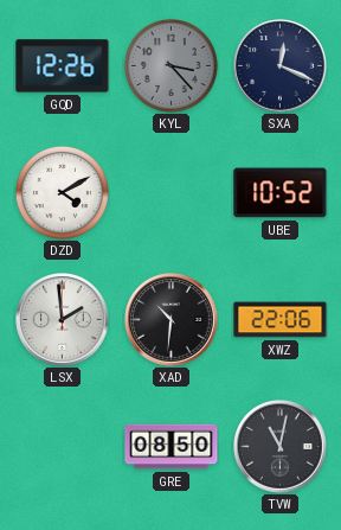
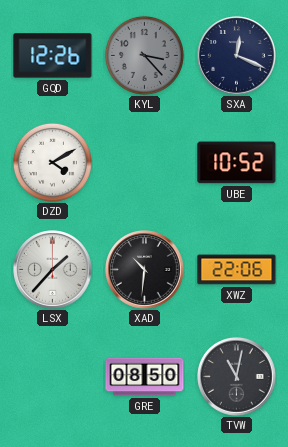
LSX: 1:59 -> 1:37 (53, 270)
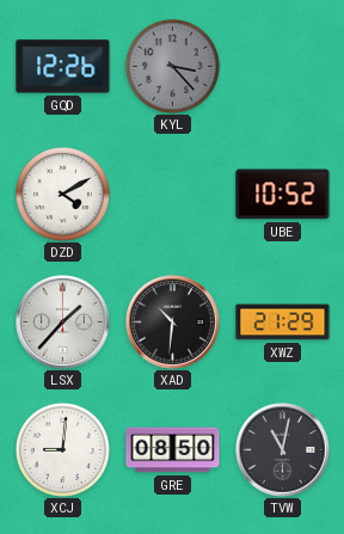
SXA: 12:19 -> none (237, 56)
XWZ: 22:06 -> 21:29 (283, 323)
XCJ: none -> 9:01 (62, 449)
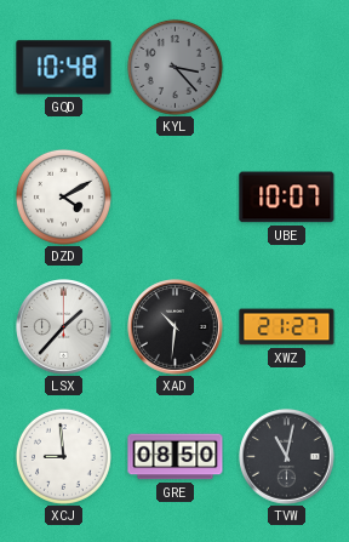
GQD: 12:26 -> 10:48 (64, 68)
UBE: 10:52 -> 10:07 (287, 198)
XWZ: 21:29 -> 21:27 (287, 327)
XCJ: 9:01 -> 8:59 (63, 456)
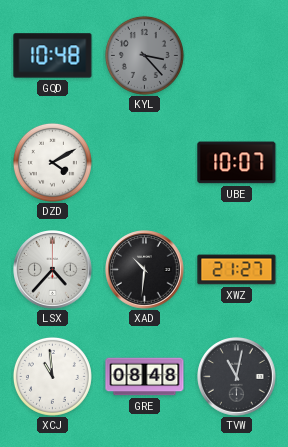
LSX: 1:37 -> 4:37 (53, 270)
XCJ: 8:59 -> 10:59 (52, 376)
GRE: 08:50 -> 08:48 (145, 377)
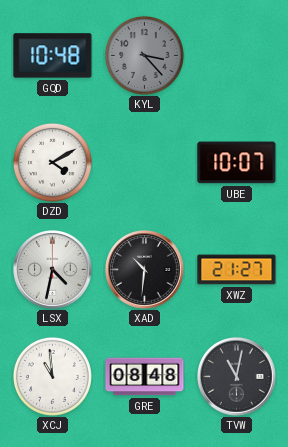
LSX: 4:37 -> 4:32 (53, 270)
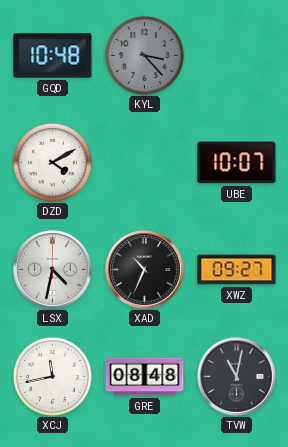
XAD: 10:31 -> 10:34 (145, 270)
XWZ: 21:27 -> 09:27 (237, 270)
XCJ: 10:59 -> 11:43 (52, 376)
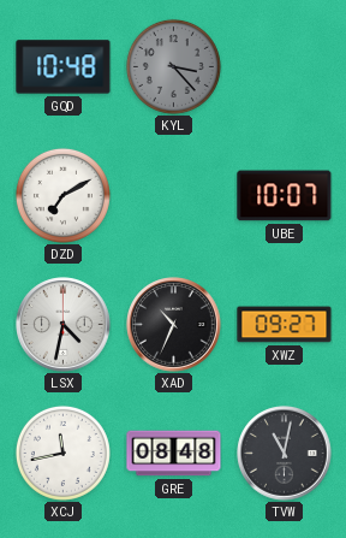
DZD: 4:10 -> 7:10 (62, 195)
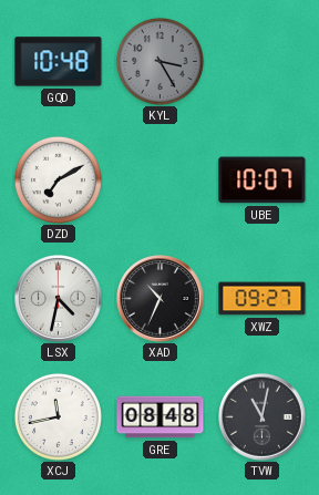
KYL: 3:23 -> 3:25 (159, 61)
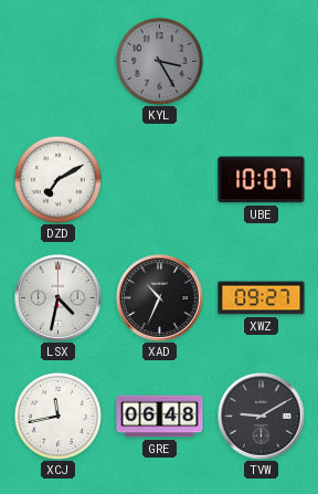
GQD: 10:48 -> none (59, 62)
GRE: 08:48 -> 06:48 (160, 417)
TVW: 11:02 -> 9:10 (262, 417)
